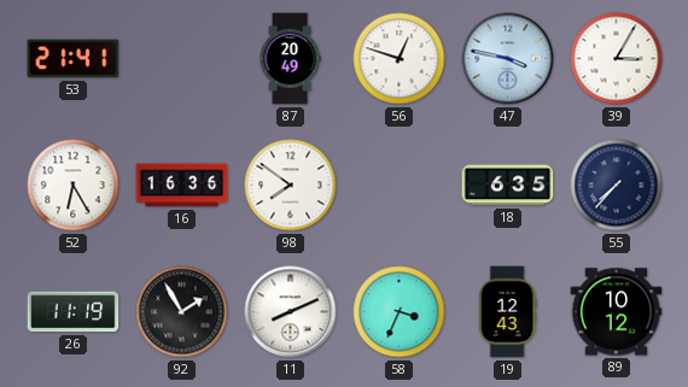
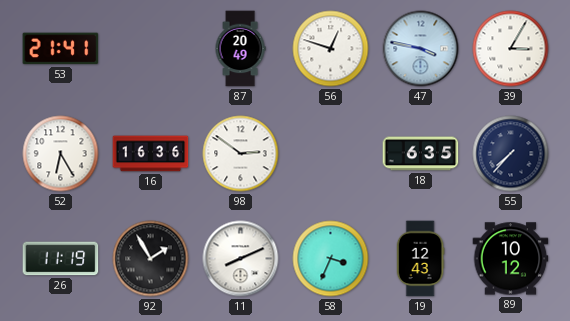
98: 7:51 -> 2:51 (241, 154)
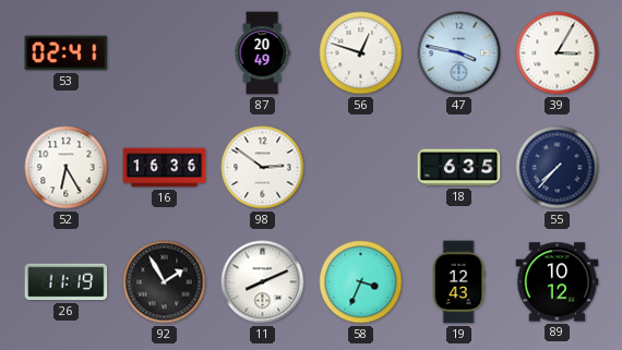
53: 21:41 -> 02:41 (67, 53)
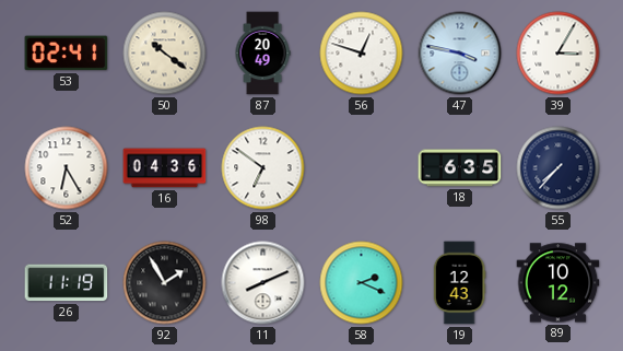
50: none -> 10:21 (165, 54)
16: 16:36 -> 04:36 (165, 168)
98: 2:51 -> 6:51 (263, 168)
58: 3:34 -> 2:19 (362, 283)
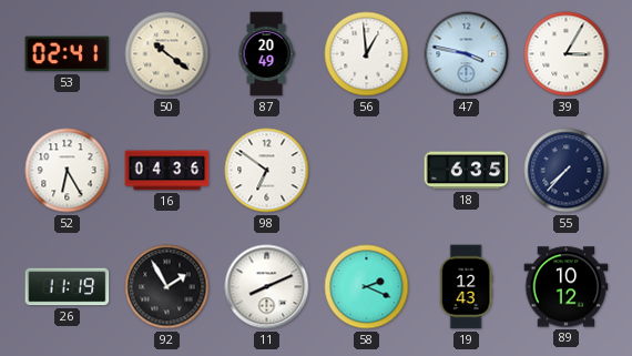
56: 12:48 -> 12:59 (367, 54)
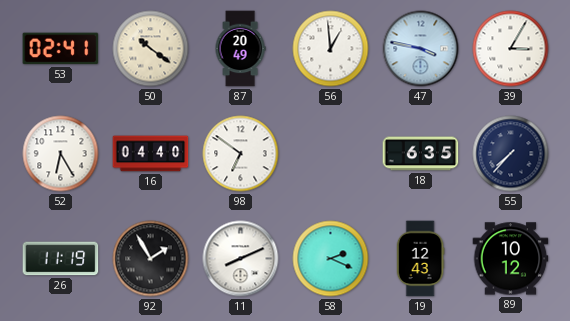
16: 04:36 -> 04:40 (151, 154)
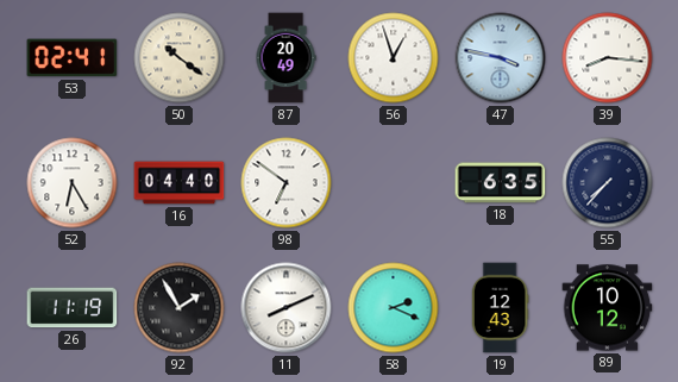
56: 12:59 -> 12:57 (394, 58)
39: 3:05 -> 8:16 (608, 58)
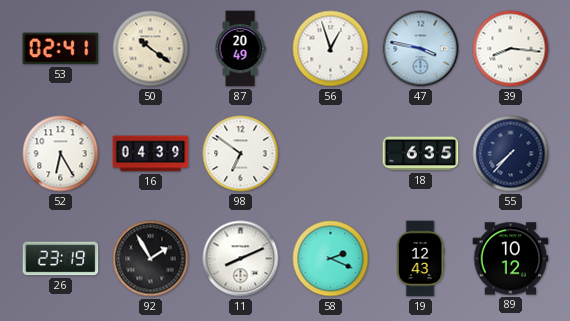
16: 04:40 -> 04:39 (151, 154)
26: 11:19 -> 23:19 (61, 259)
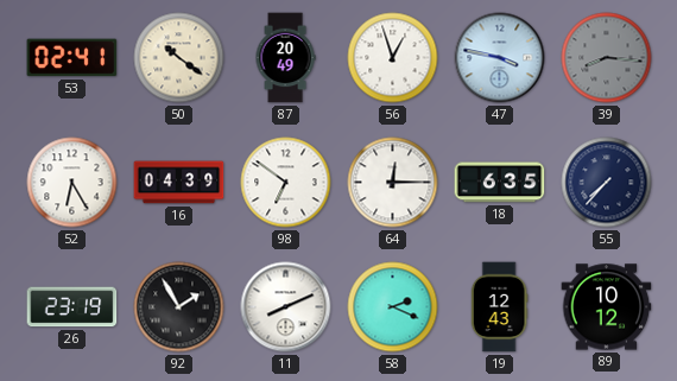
39 dial: white -> grey (607, 58)
64: none -> 12:15 (393, 183)
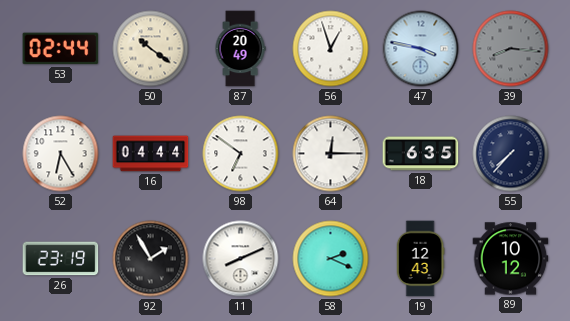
53: 02:41 -> 02:44 (61, 49)
16: 04:39 -> 04:44 (151, 154)
